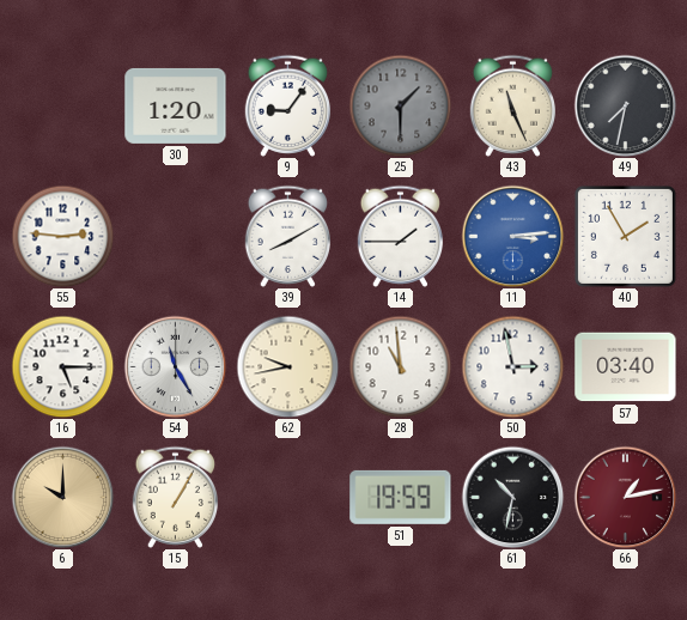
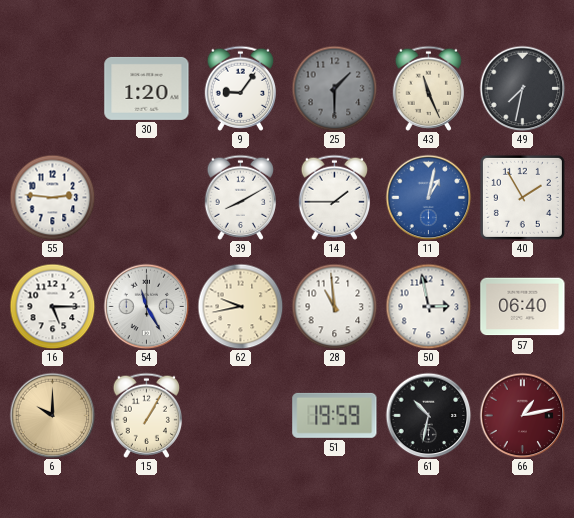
11: 3:14 -> 1:02 (428, 197)
57: 03:40 -> 06:40 (523, 307)
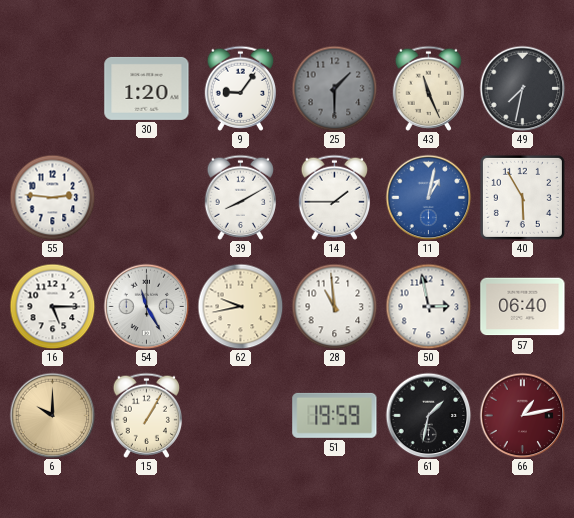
40: 1:55 -> 5:55 (522, 197)
61: 10:32 -> 1:32 (428, 415)
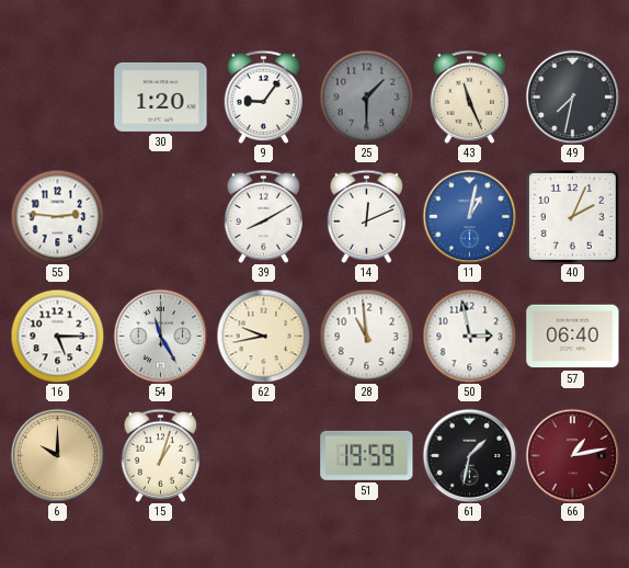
14: 1:45 -> 12:11 (367, 216)
40: 5:55 -> 2:04 (572, 216)
15: 1:05 -> 1:03 (161, 455)
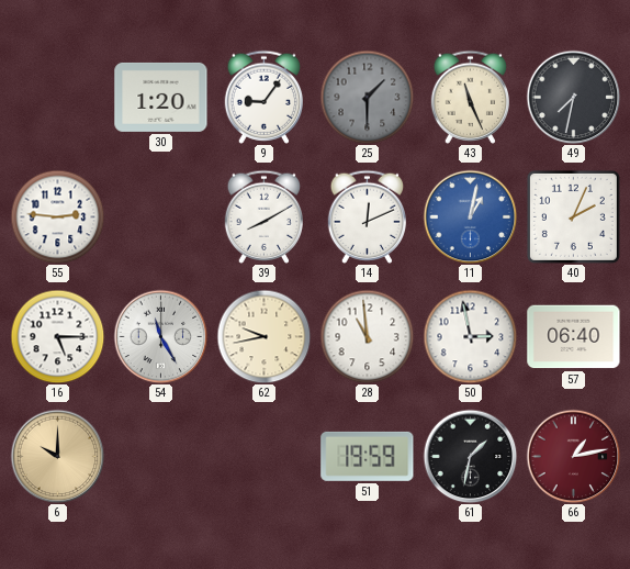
15: 1:03 -> none (161, 455)
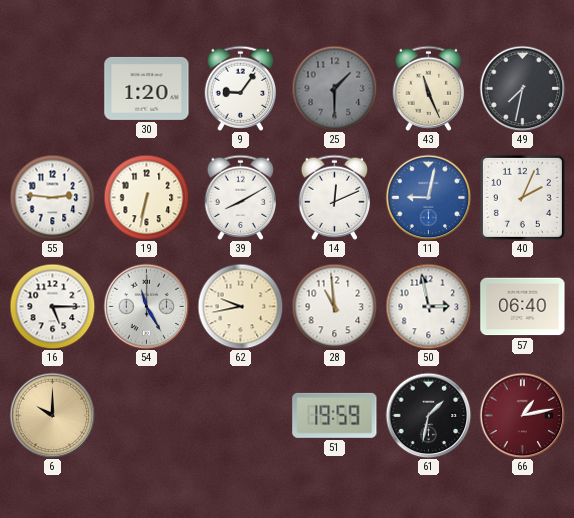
19: none -> 6:32 (146, 197)
11: 1:02 -> 9:02 (428, 197)
